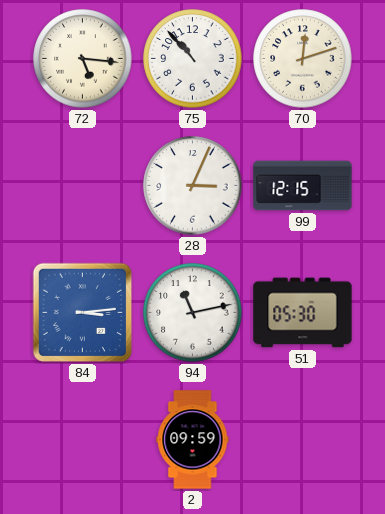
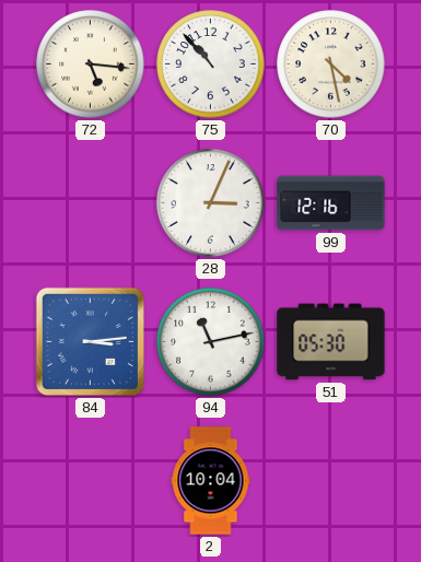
70: 12:12 -> 4:28 (331, 65)
99: 12:15 -> 12:16 (331, 203)
2: 09:59 -> 10:04 (211, 481)
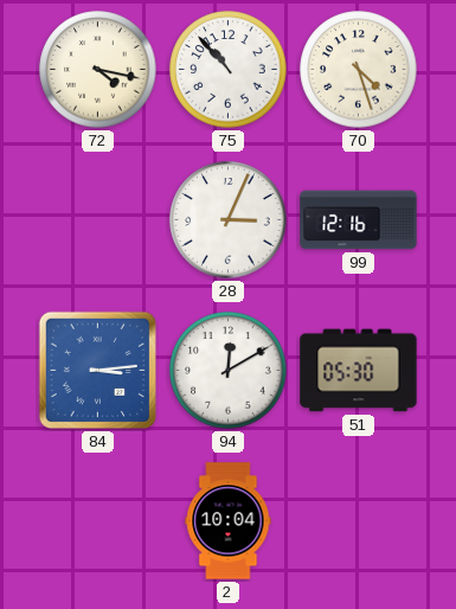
72: 5:16 -> 4:17 (98, 70)
70: 4:28 -> 4:27 (359, 70)
94: 11:13 -> 12:10 (229, 371)
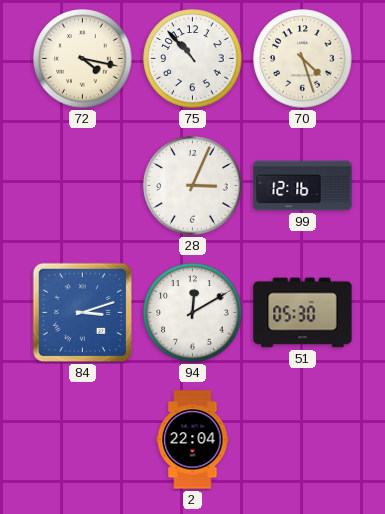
84: 3:14 -> 3:12 (82, 312)
2: 10:04 -> 22:04 (193, 440)
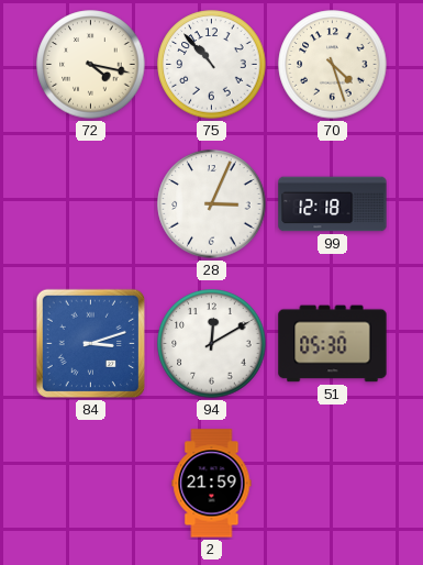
99: 12:16 -> 12:18 (333, 204)
2: 22:04 -> 21:59 (212, 484)
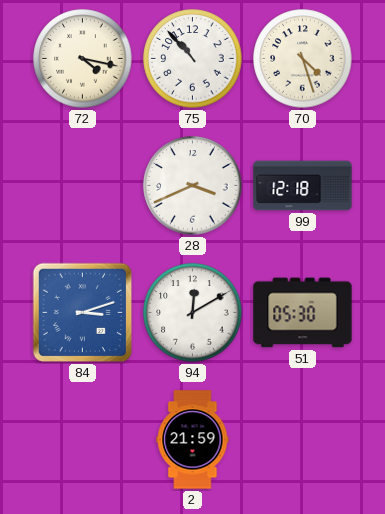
28: 3:04 -> 3:41 (193, 186)
